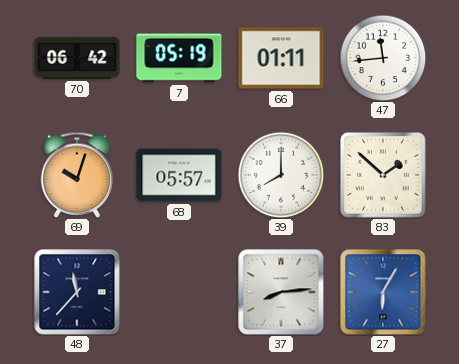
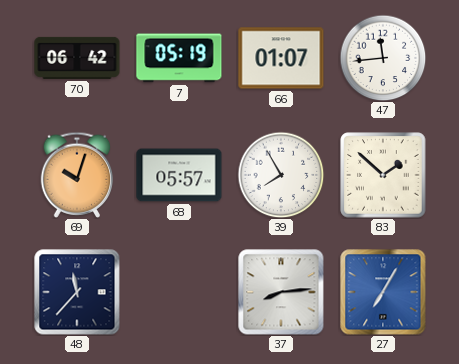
66: 01:11 -> 01:07 (281, 58)
39: 8:00 -> 7:55 (281, 175)
27: 6:05 -> 7:05 (383, 292)
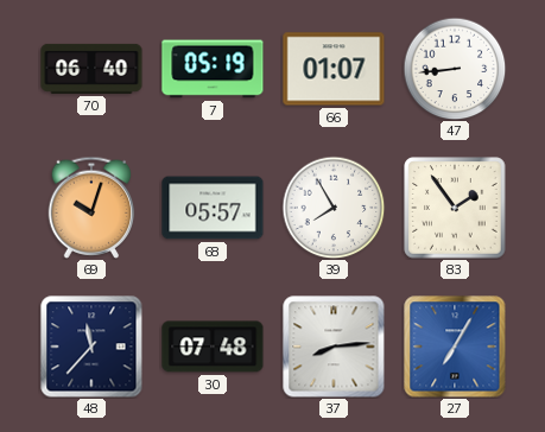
70: 06:42 -> 06:40 (91, 69)
47: 11:44 -> 8:44 (455, 69)
83: 1:52 -> 1:54 (455, 208)
30: none -> 07:48 (213, 347)
